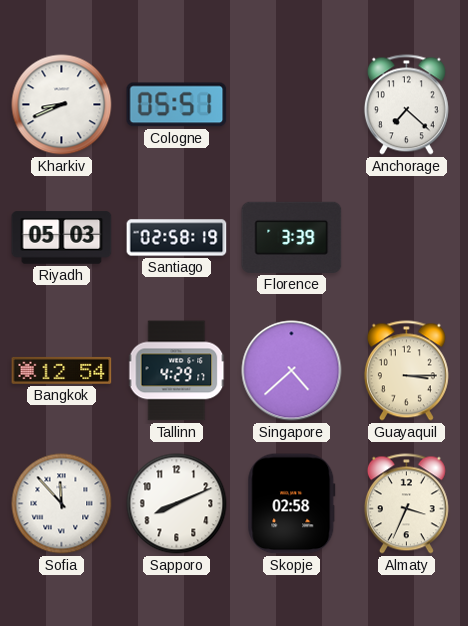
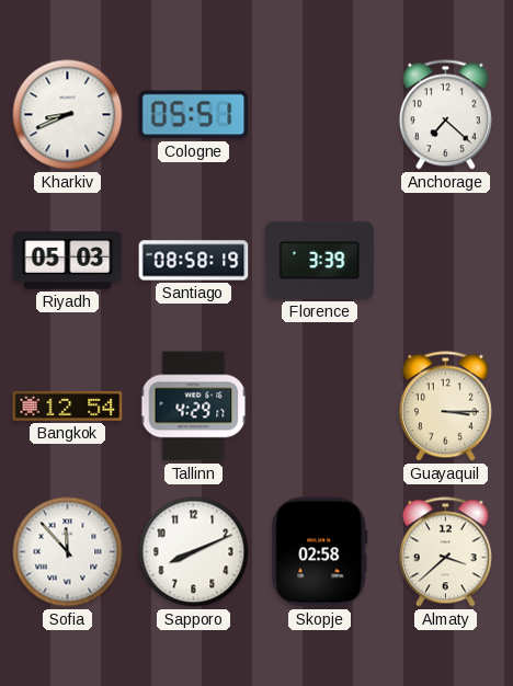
Santiago: 02:58 -> 08:58 (194, 261)
Singapore: 4:38 -> none (292, 371)
Almaty: 3:34 -> 3:38 (445, 552)
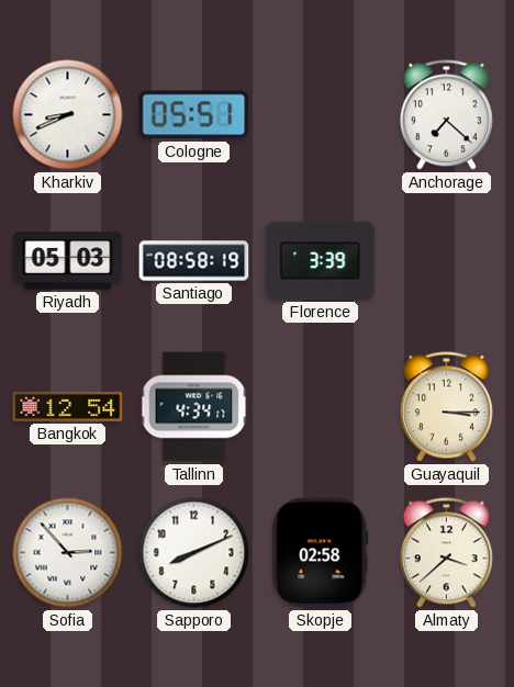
Tallinn: 4:29 -> 4:34 (194, 407)
Sofia: 11:53 -> 2:53 (68, 553)
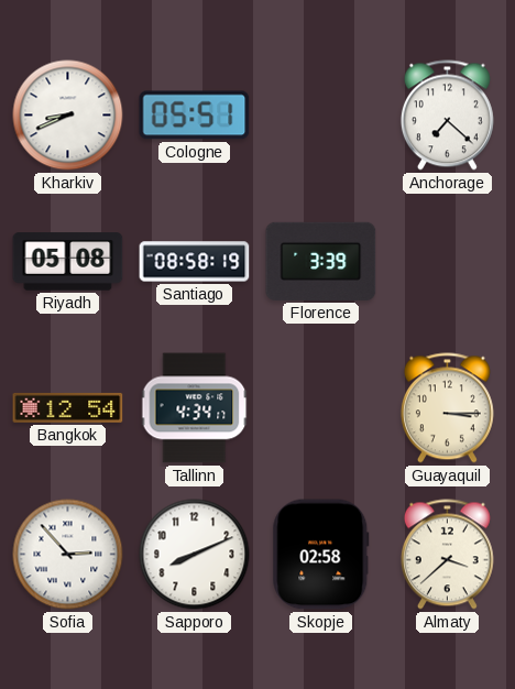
Riyadh: 05:03 -> 05:08 (68, 262)
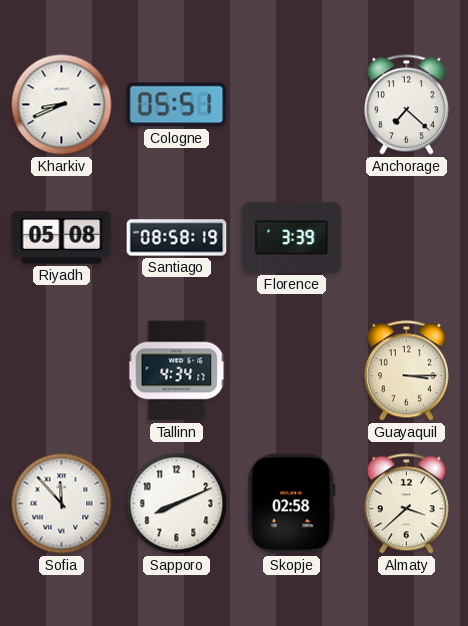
Bangkok: 12:54 -> none (68, 407)
Sofia: 2:53 -> 11:53 (62, 504)
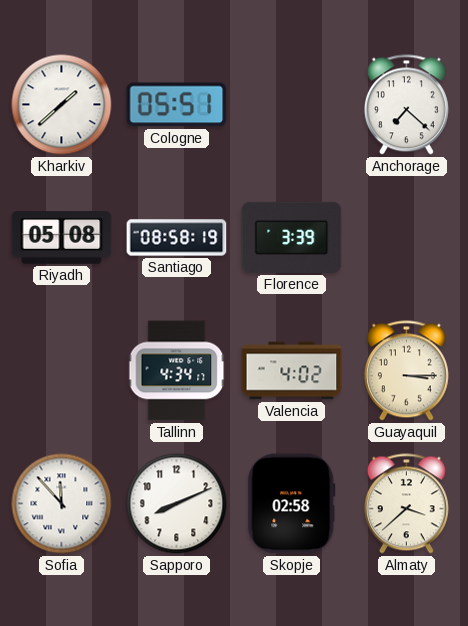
Kharkiv: 8:41 -> 1:38 (62, 105)
Valencia: none -> 4:02 (292, 371)
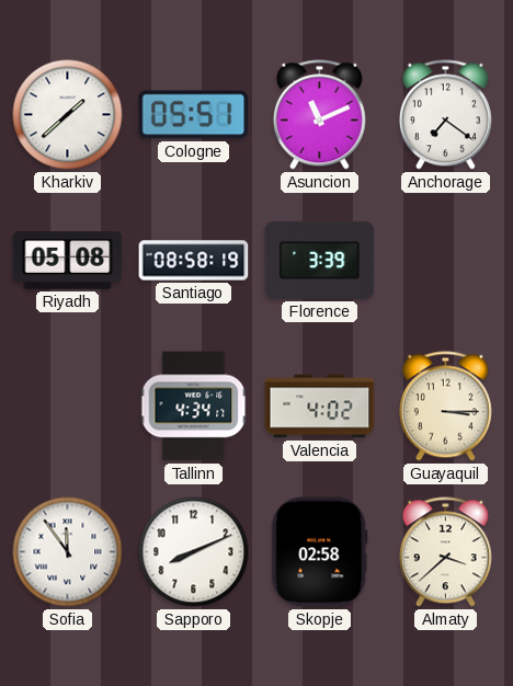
Asuncion: none -> 11:11 (319, 115)
Anchorage: 7:22 -> 7:21 (445, 115)
Sofia: 11:53 -> 11:54 (68, 552)
